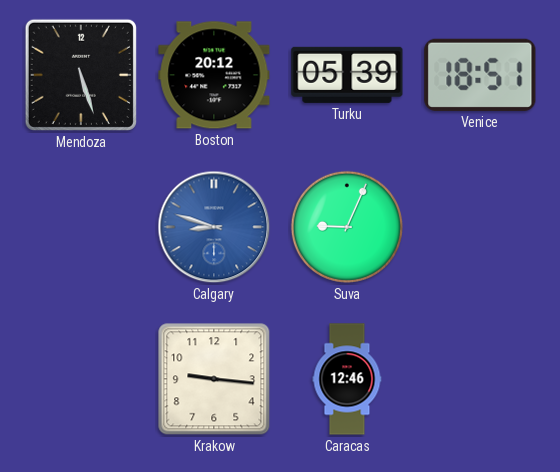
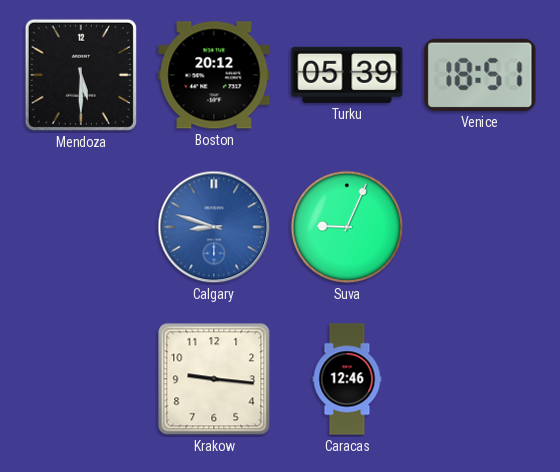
Mendoza: 5:27 -> 5:30 (81, 75)
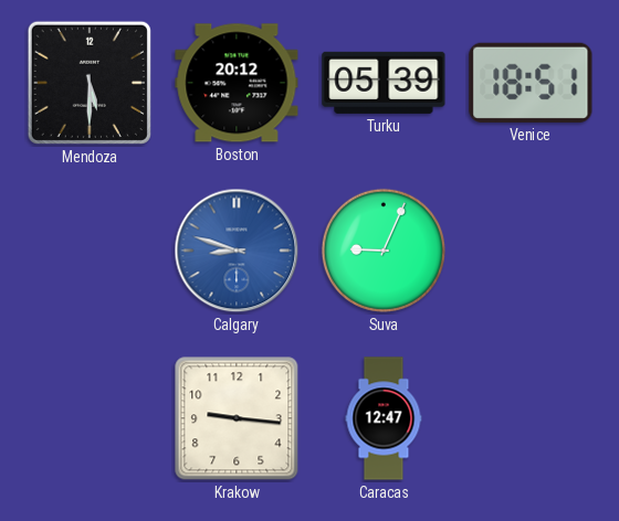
Caracas: 12:46 -> 12:47 (384, 418)
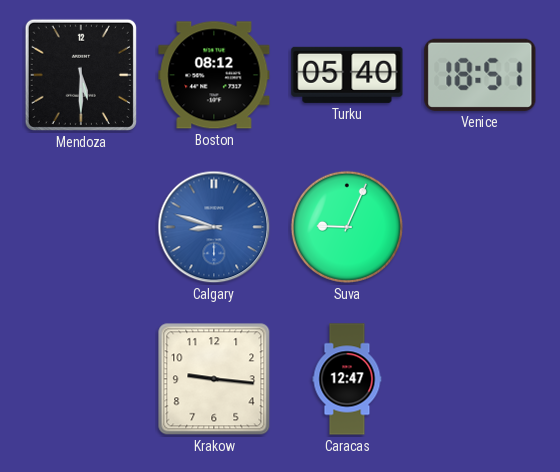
Boston: 20:12 -> 08:12 (214, 75)
Turku: 05:39 -> 05:40 (347, 75)
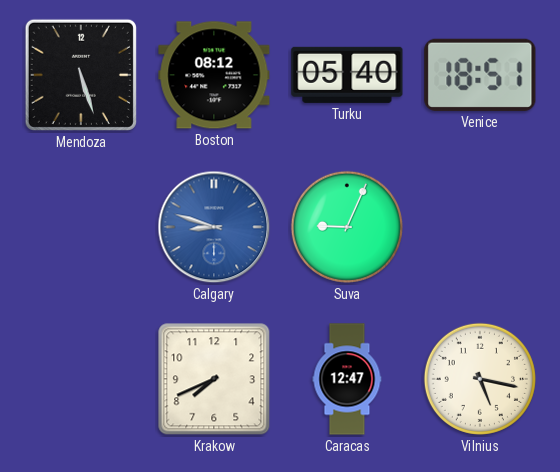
Mendoza: 5:30 -> 5:27 (81, 75)
Krakow: 9:16 -> 7:41 (214, 379)
Vilnius: none -> 5:17 (480, 379)
